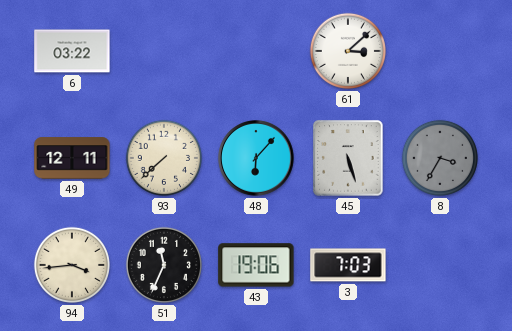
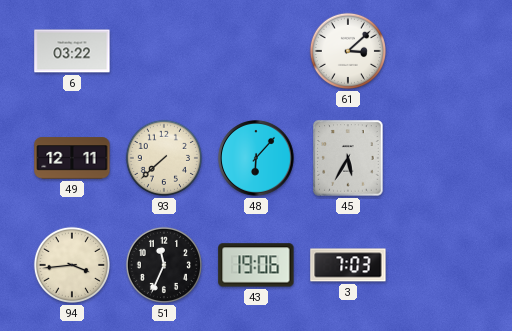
45: 5:27 -> 5:35 (348, 158)
8: 3:35 -> none (440, 158)
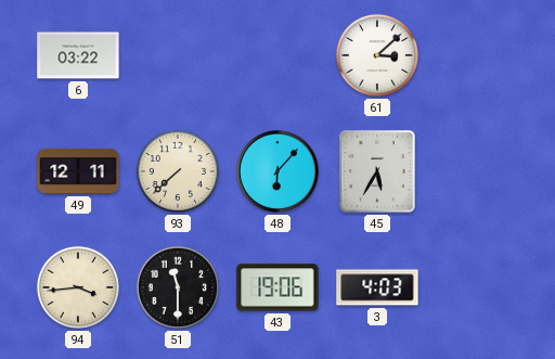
51: 11:34 -> 11:30 (178, 287)
3: 7:03 -> 4:03 (377, 287)
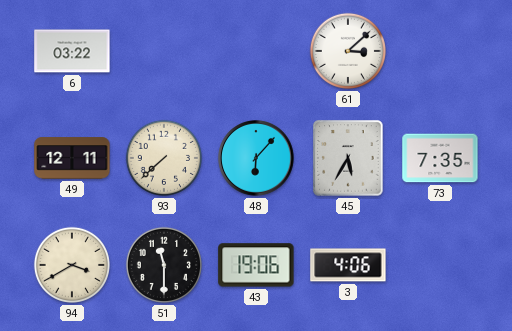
73: none -> 7:35 (440, 158)
94: 3:44 -> 3:40 (72, 265)
3: 4:03 -> 4:06 (348, 265)
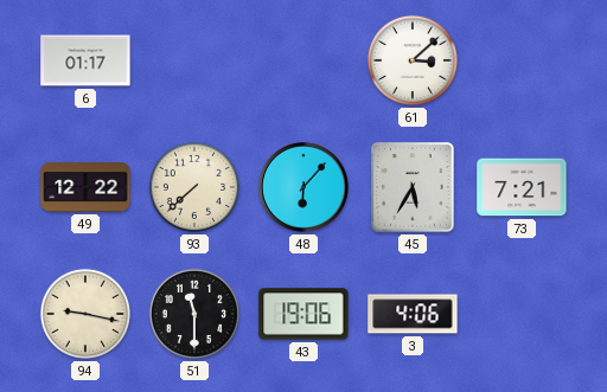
6: 03:22 -> 01:17 (85, 60)
49: 12:11 -> 12:22 (85, 187)
73: 7:35 -> 7:21 (522, 187)
94: 3:40 -> 9:17 (85, 314)
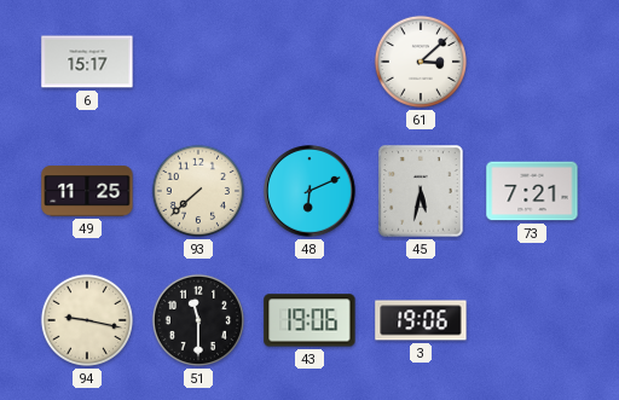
6: 01:17 -> 15:17 (87, 62)
49: 12:22 -> 11:25 (87, 191)
48: 6:07 -> 6:11 (311, 192)
45: 5:35 -> 5:32 (421, 191)
3: 4:06 -> 19:06 (421, 320)
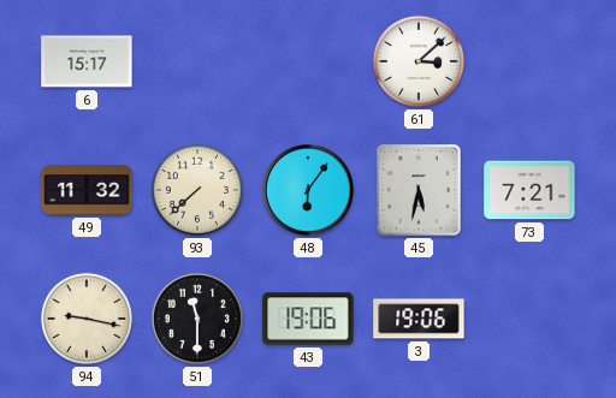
49: 11:25 -> 11:32 (87, 190)
48: 6:11 -> 6:06 (309, 191)
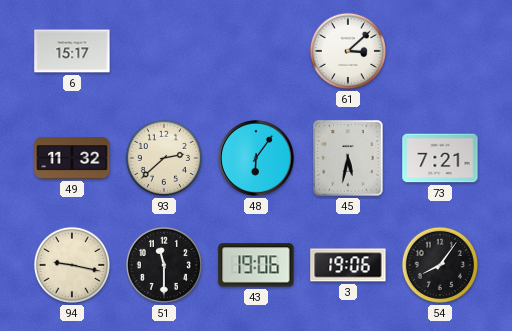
93: 7:38 -> 2:38 (164, 158)
54: none -> 8:06 (440, 265)
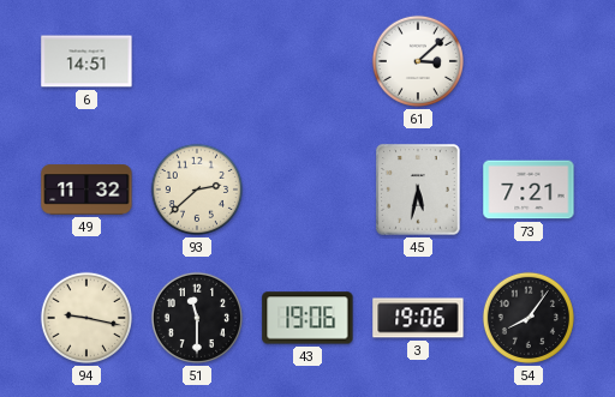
6: 15:17 -> 14:51 (86, 61)
48: 6:06 -> none (257, 159)
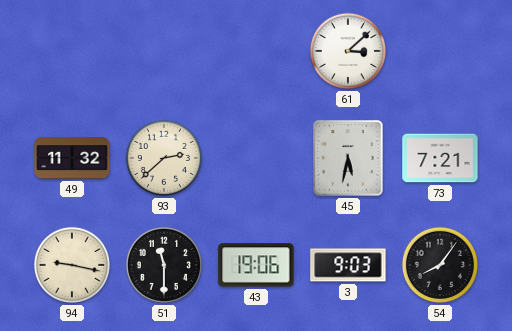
6: 14:51 -> none (86, 61)
3: 19:06 -> 9:03 (348, 265)
